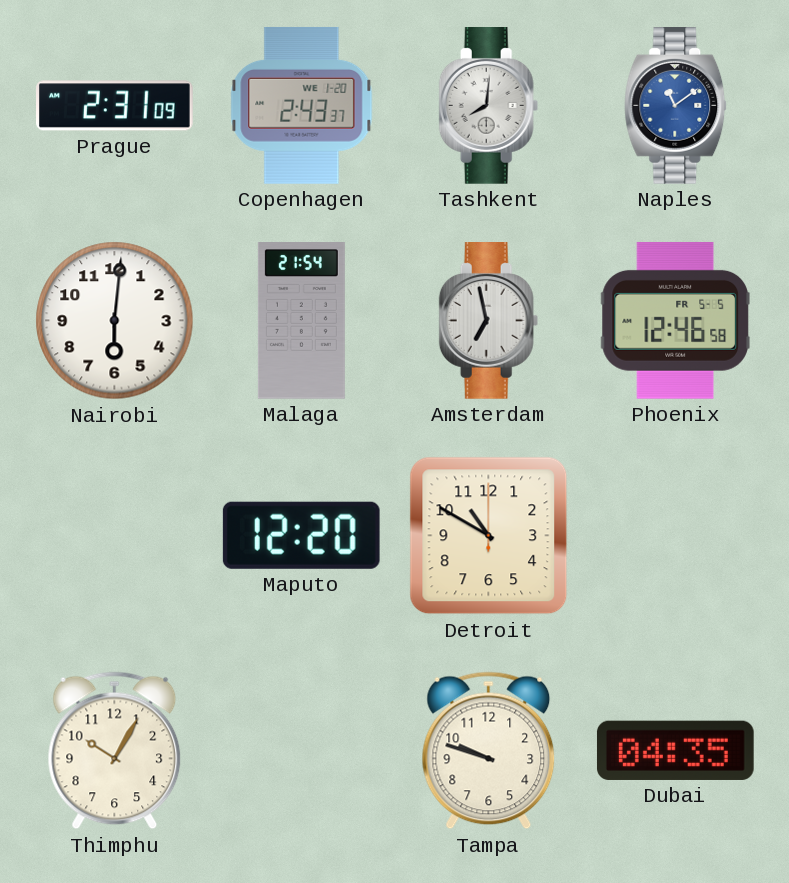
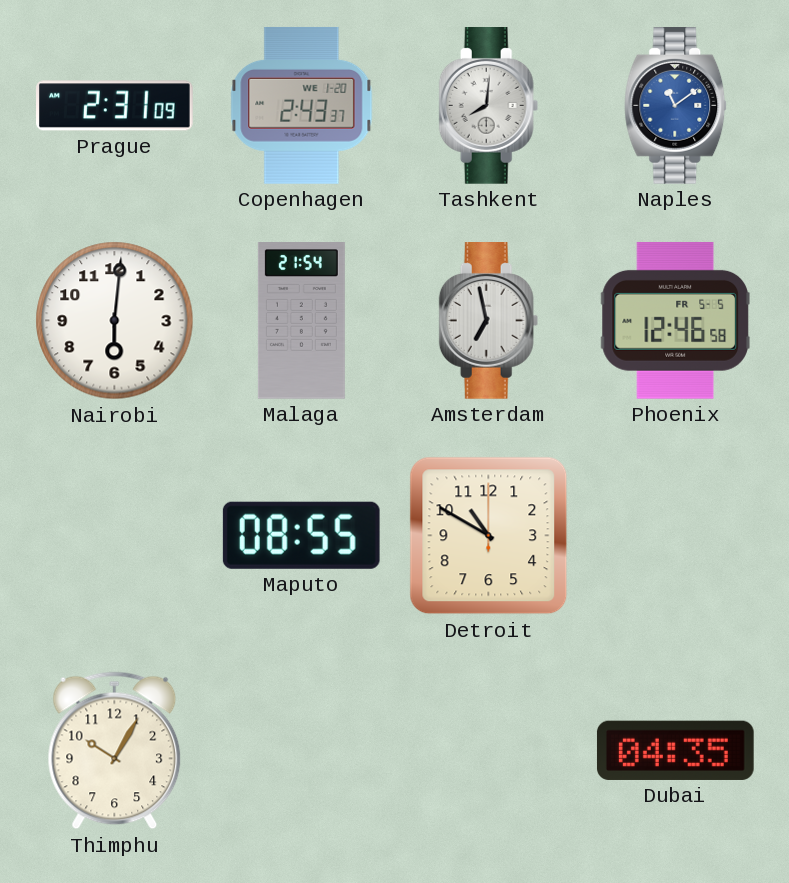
Maputo: 12:20 -> 08:55 (301, 535)
Tampa: 9:48 -> none (489, 751)
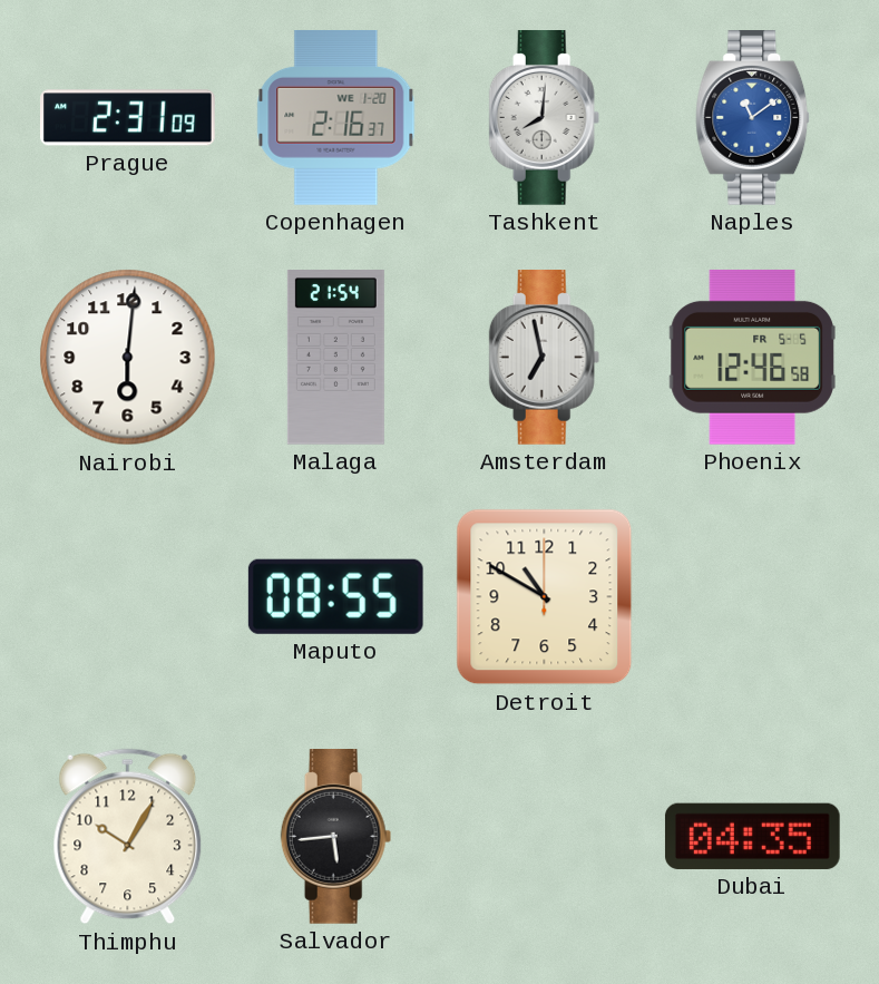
Copenhagen: 2:43 -> 2:16 (336, 117)
Salvador: none -> 5:44 (336, 837)
